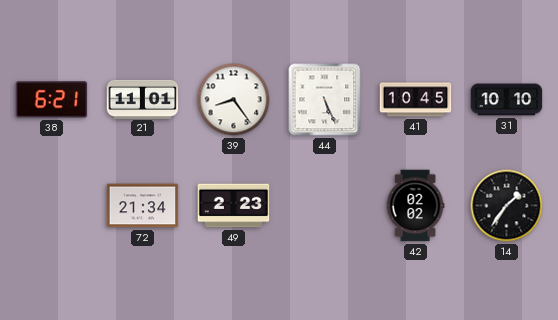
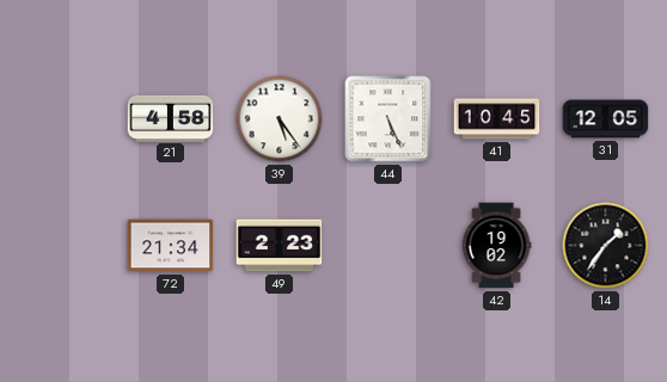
38: 6:21 -> none (52, 100)
21: 11:01 -> 4:58 (171, 118)
39: 8:24 -> 5:24 (280, 119)
31: 10:10 -> 12:05 (606, 119)
42: 02:02 -> 19:02 (496, 246)
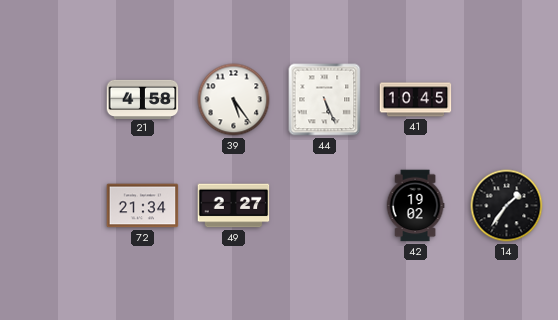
31: 12:05 -> none (606, 119)
49: 2:23 -> 2:27 (234, 206)
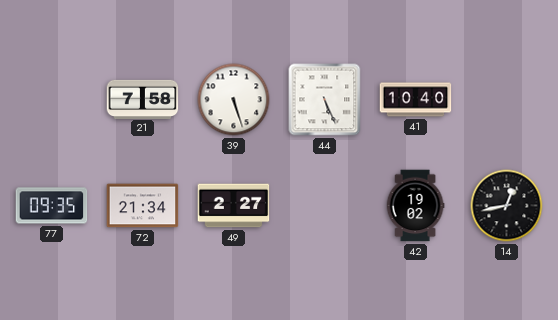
21: 4:58 -> 7:58 (143, 99)
39: 5:24 -> 5:27 (234, 100)
41: 10:45 -> 10:40 (416, 100)
77: none -> 09:35 (52, 206)
14: 1:36 -> 12:43 (507, 206)
